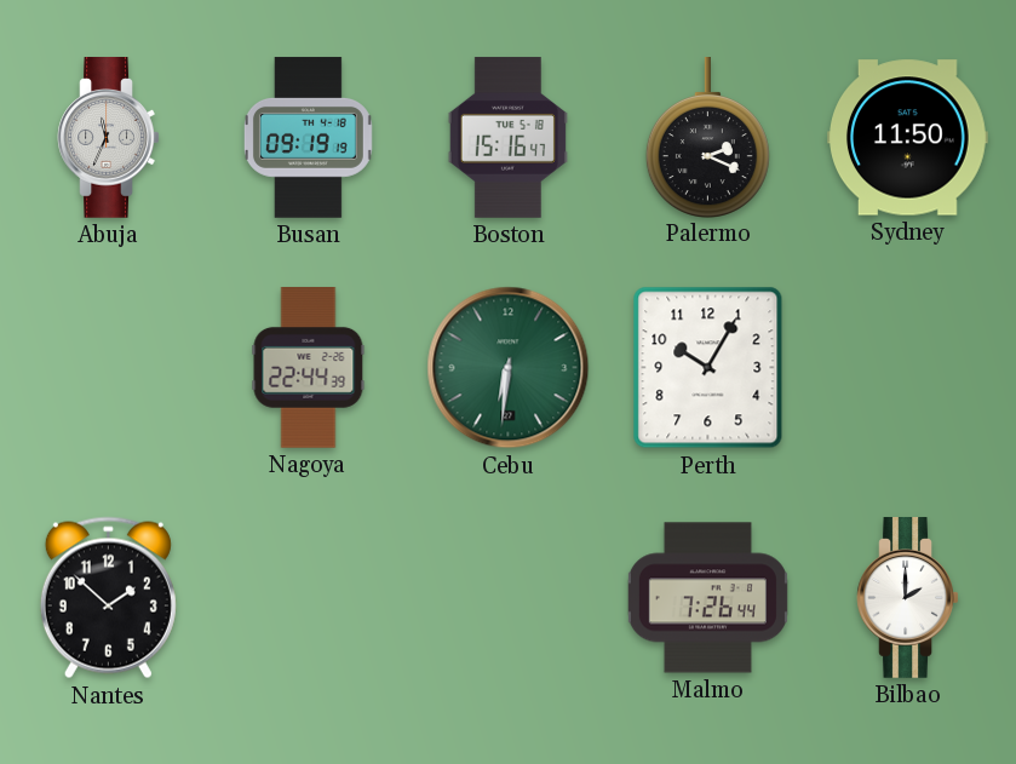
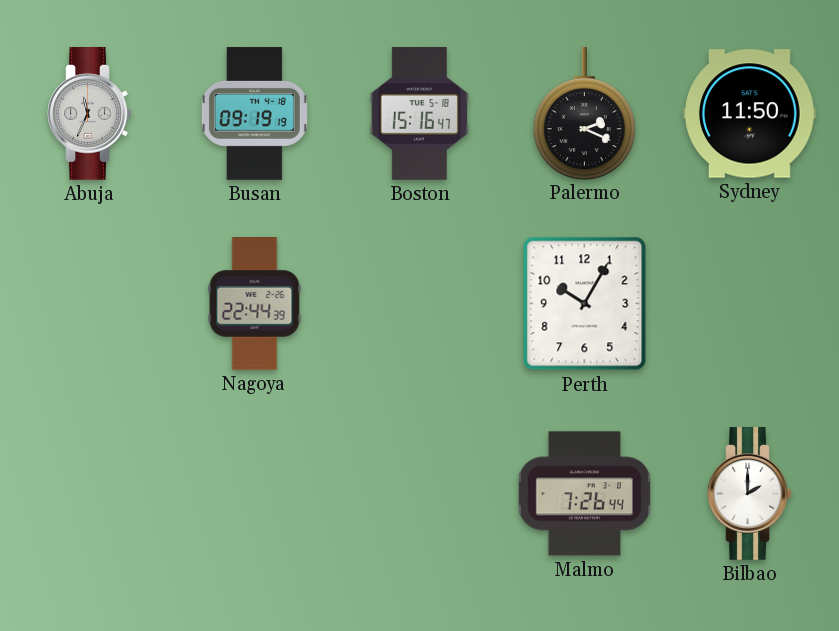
Cebu: 6:31 -> none (509, 368)
Nantes: 1:52 -> none (108, 598)
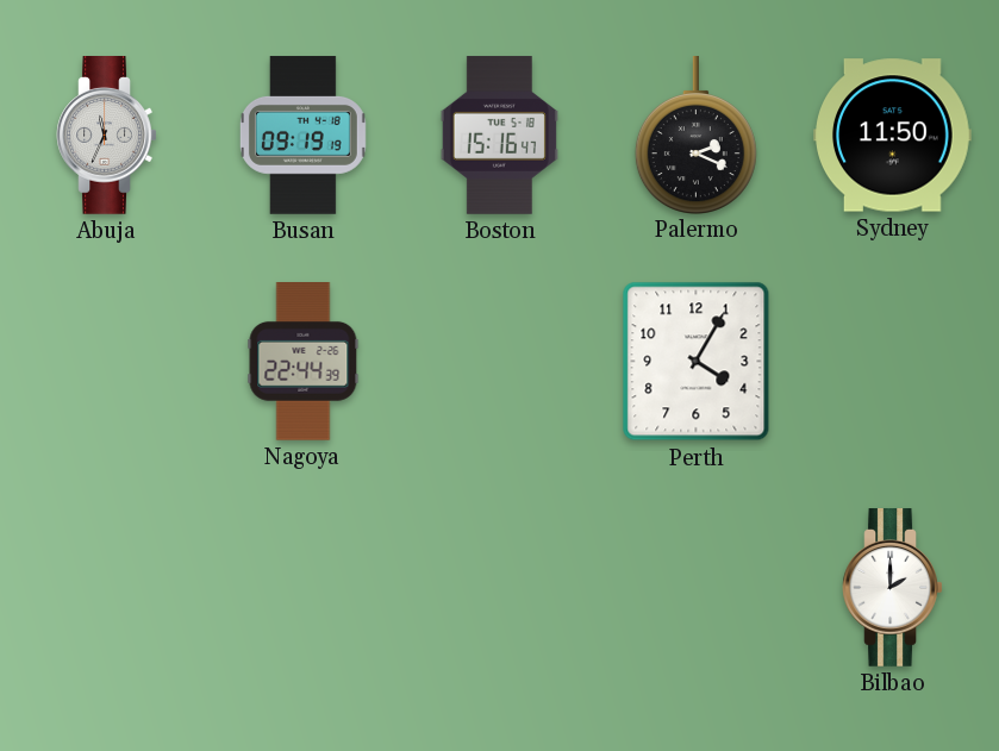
Perth: 10:05 -> 4:05 (697, 362)
Malmo: 7:26 -> none (584, 494)
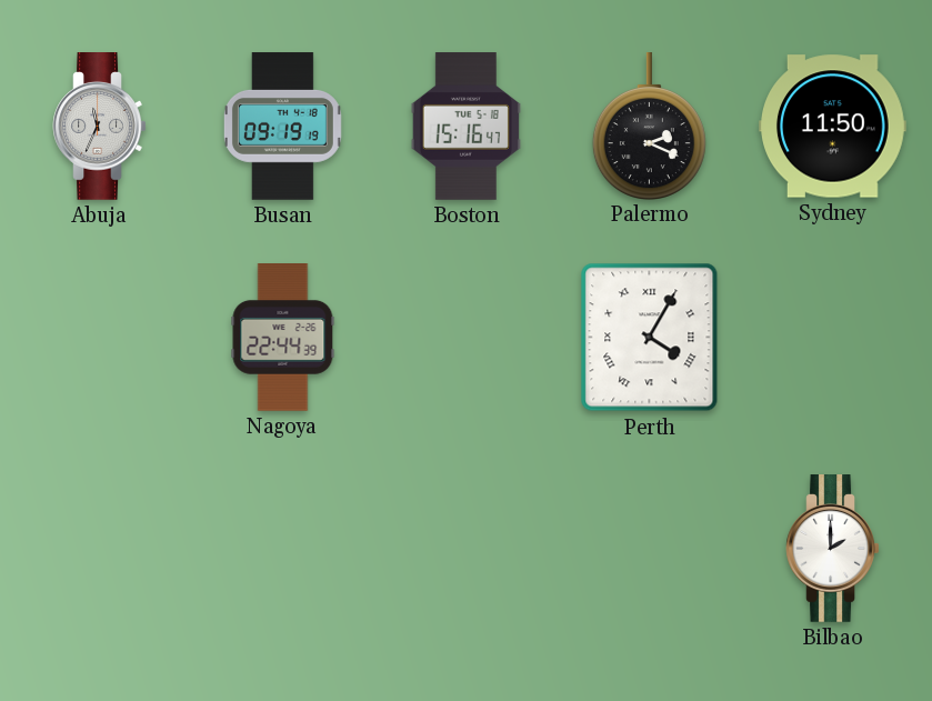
Perth numerals: Arabic -> Roman (650, 338)
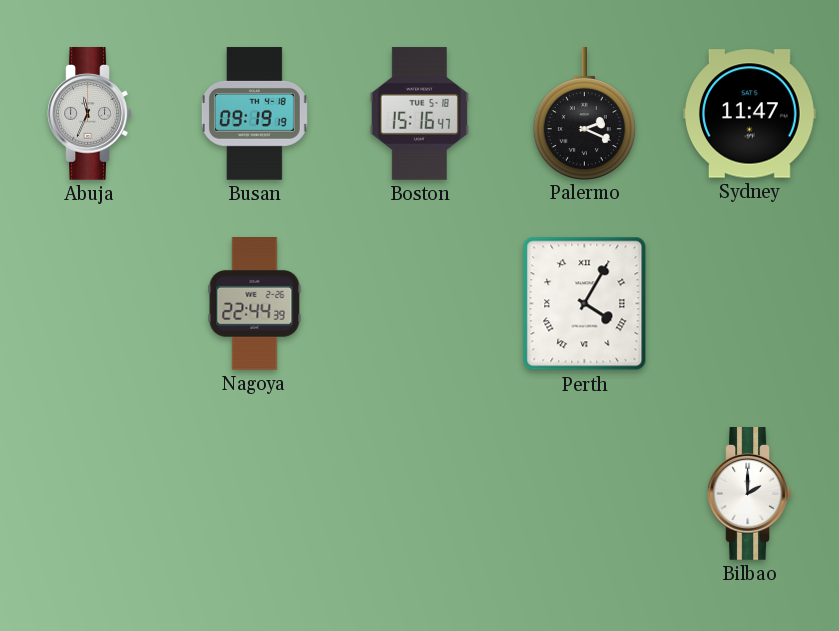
Sydney: 11:50 -> 11:47 (750, 114)
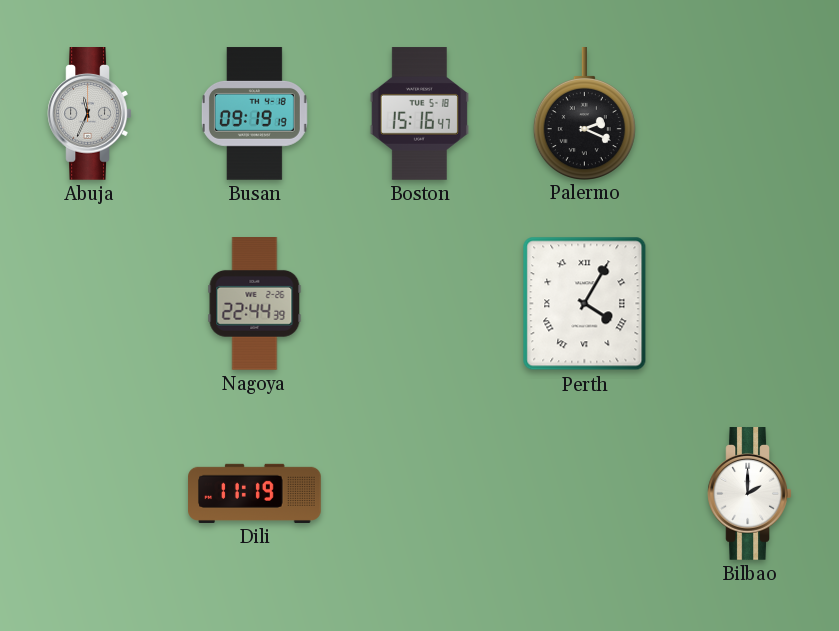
Sydney: 11:47 -> none (750, 114)
Dili: none -> 11:19 (255, 493)
